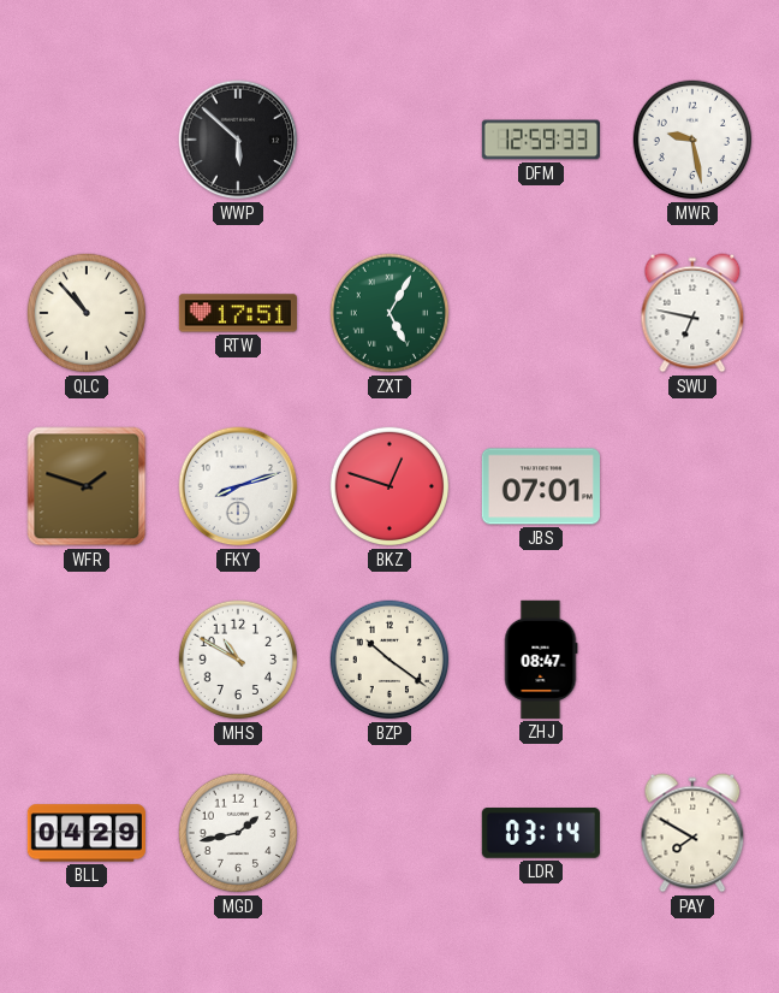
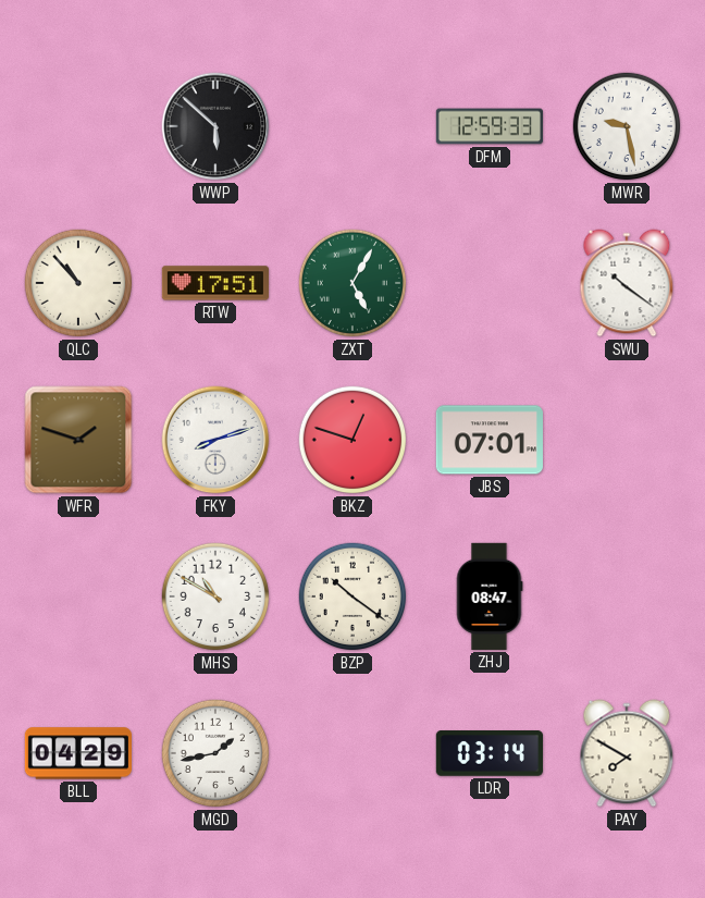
SWU: 6:47 -> 10:21 (627, 283)
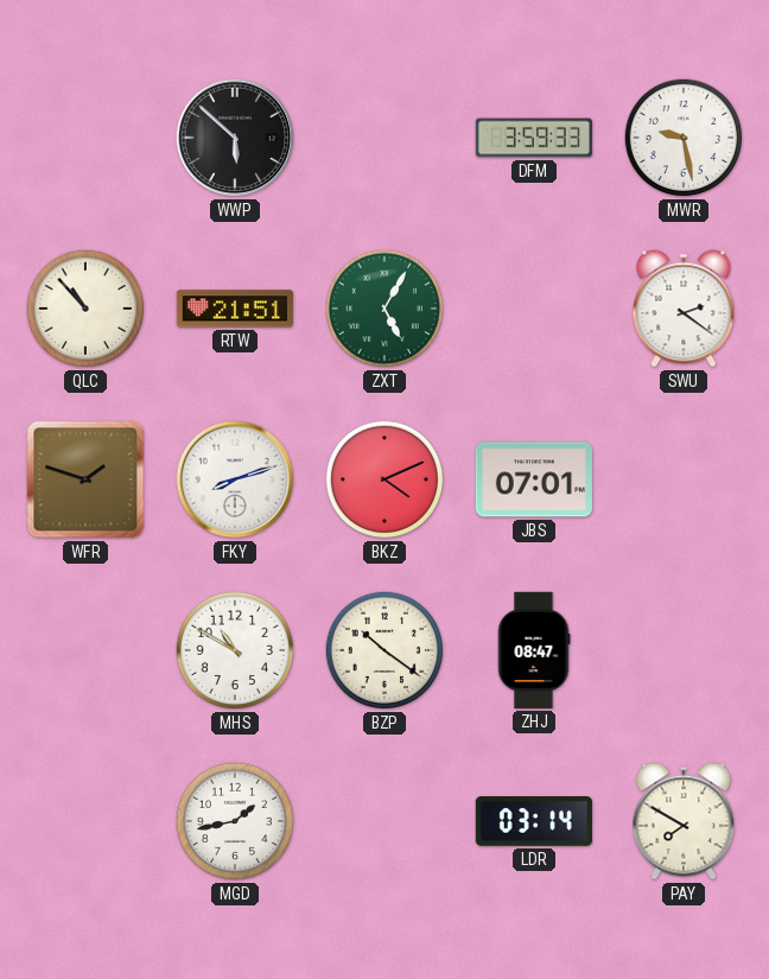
DFM: 12:59 -> 3:59 (533, 138)
RTW: 17:51 -> 21:51 (235, 309)
SWU: 10:21 -> 2:21 (684, 309)
BKZ: 12:48 -> 4:11 (384, 479)
BLL: 04:29 -> none (78, 753)
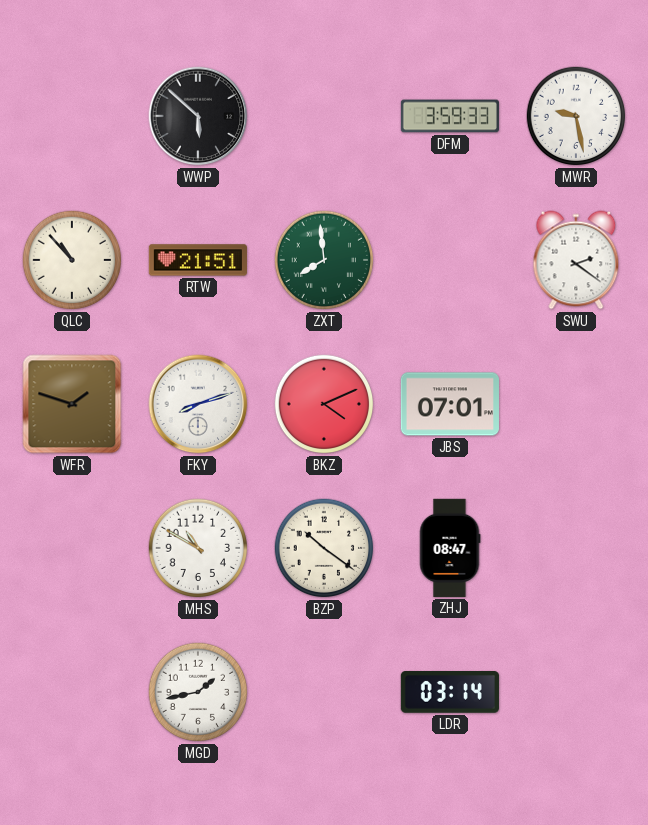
ZXT: 5:05 -> 7:59 (324, 260)
PAY: 7:50 -> none (684, 821)
